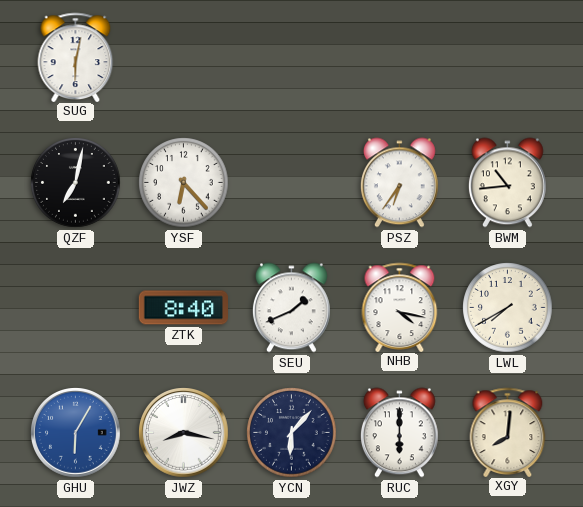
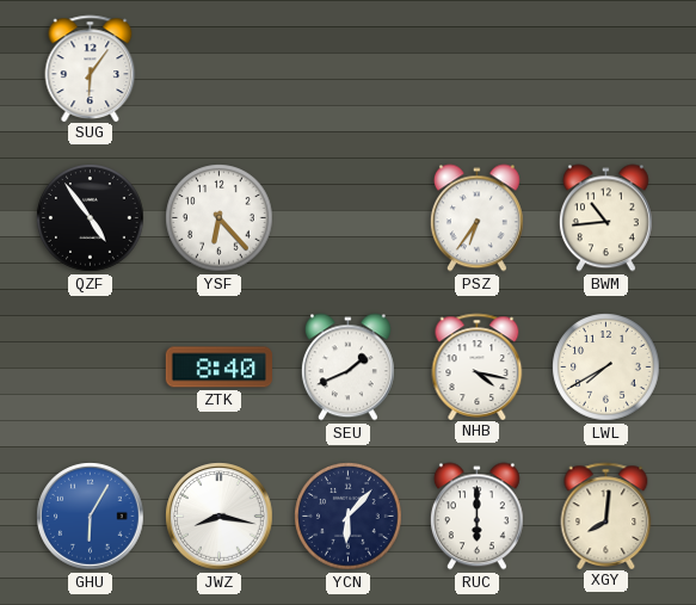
SUG: 6:02 -> 6:06 (91, 68)
QZF: 7:02 -> 4:54 (91, 218)
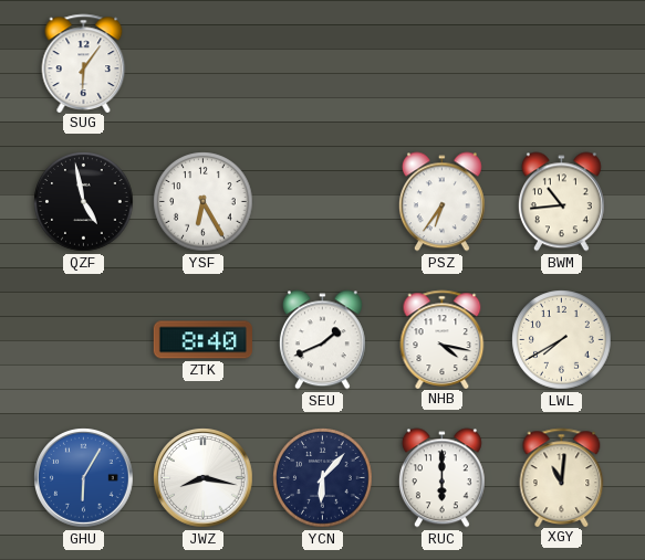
QZF: 4:54 -> 4:58 (84, 202)
YSF: 6:23 -> 6:25 (204, 202)
XGY: 8:01 -> 11:01 (562, 477)
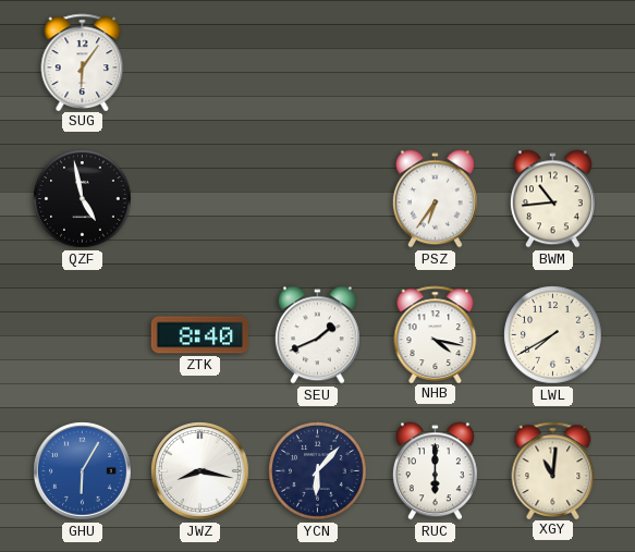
YSF: 6:25 -> none (204, 202)
